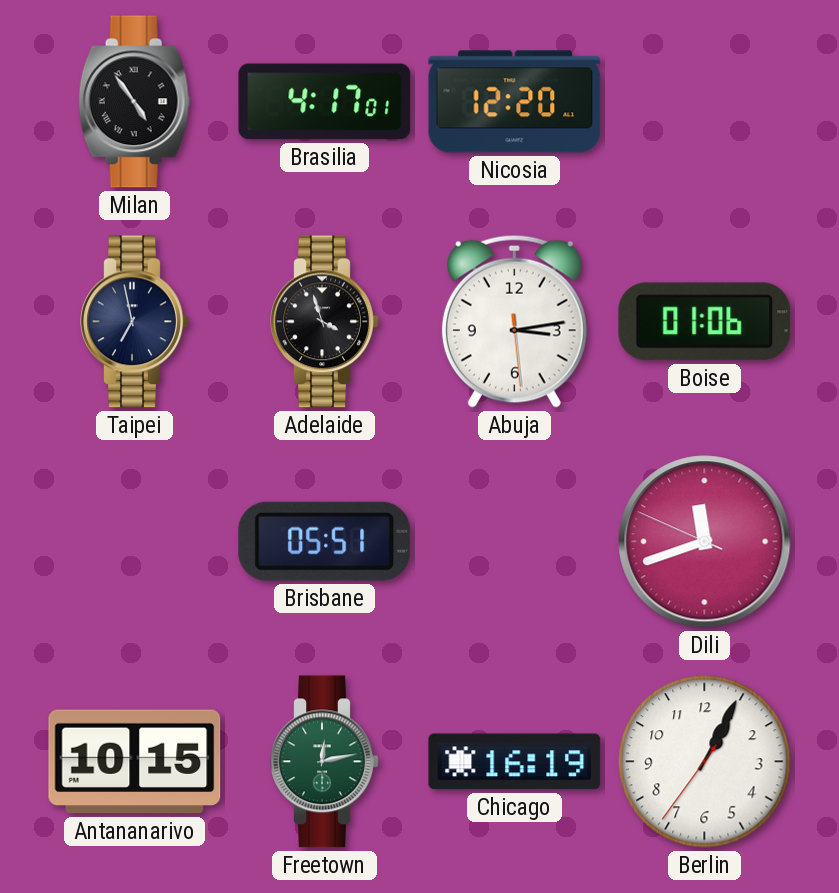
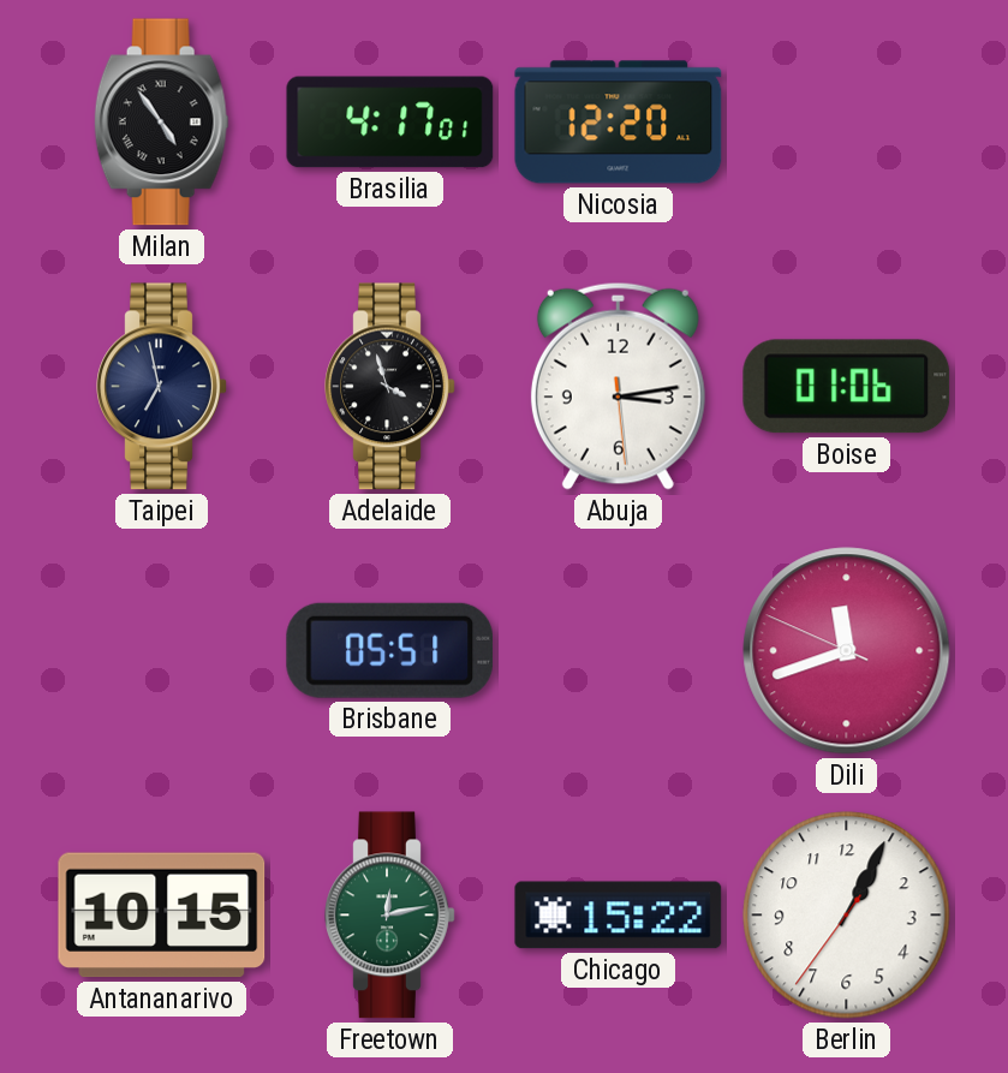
Chicago: 16:19 -> 15:22 (619, 916)
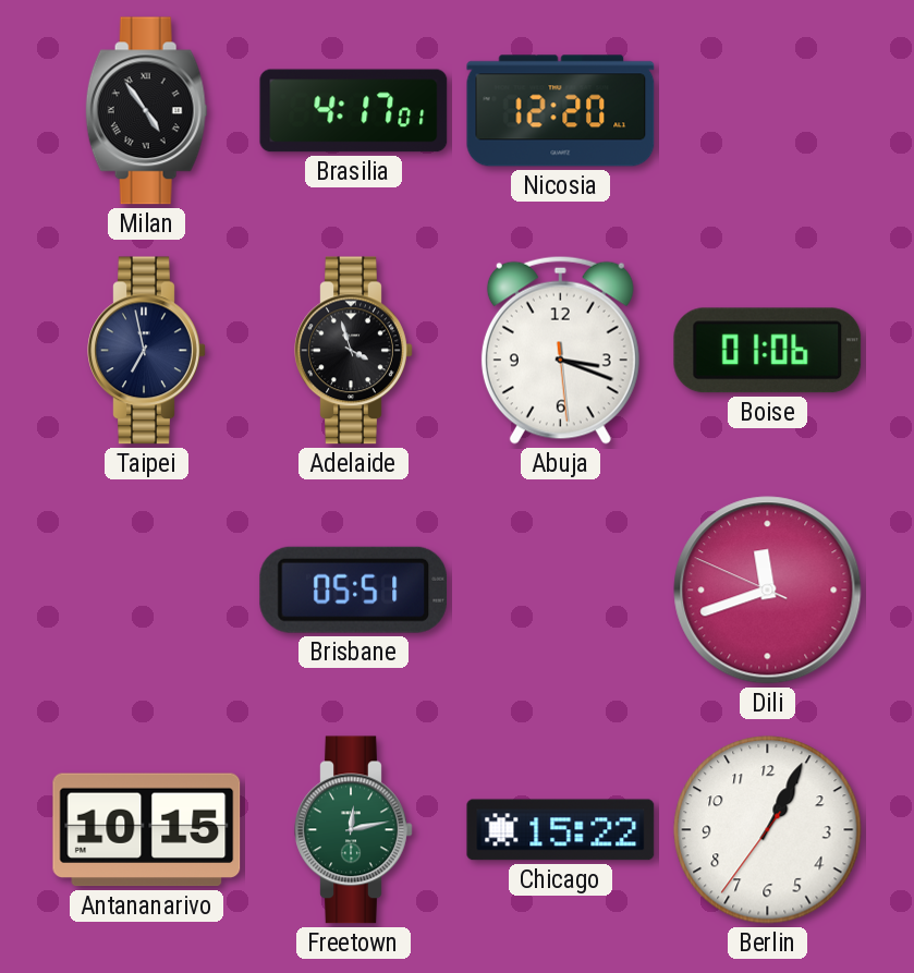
Abuja: 3:13 -> 3:18 (560, 350)
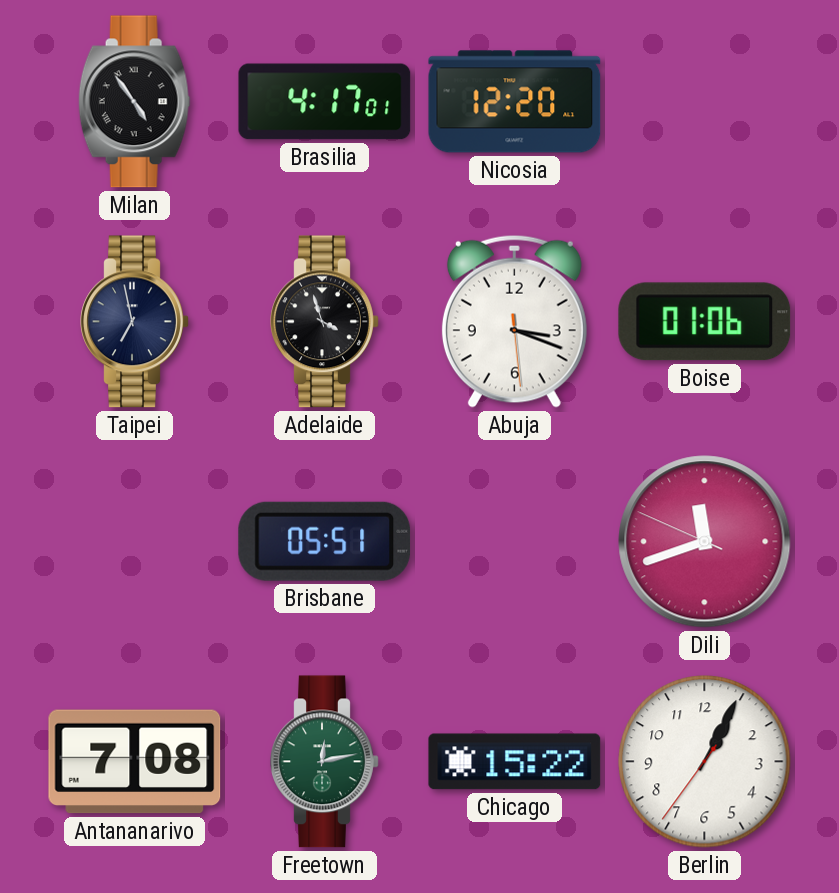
Antananarivo: 10:15 -> 7:08 (135, 762)
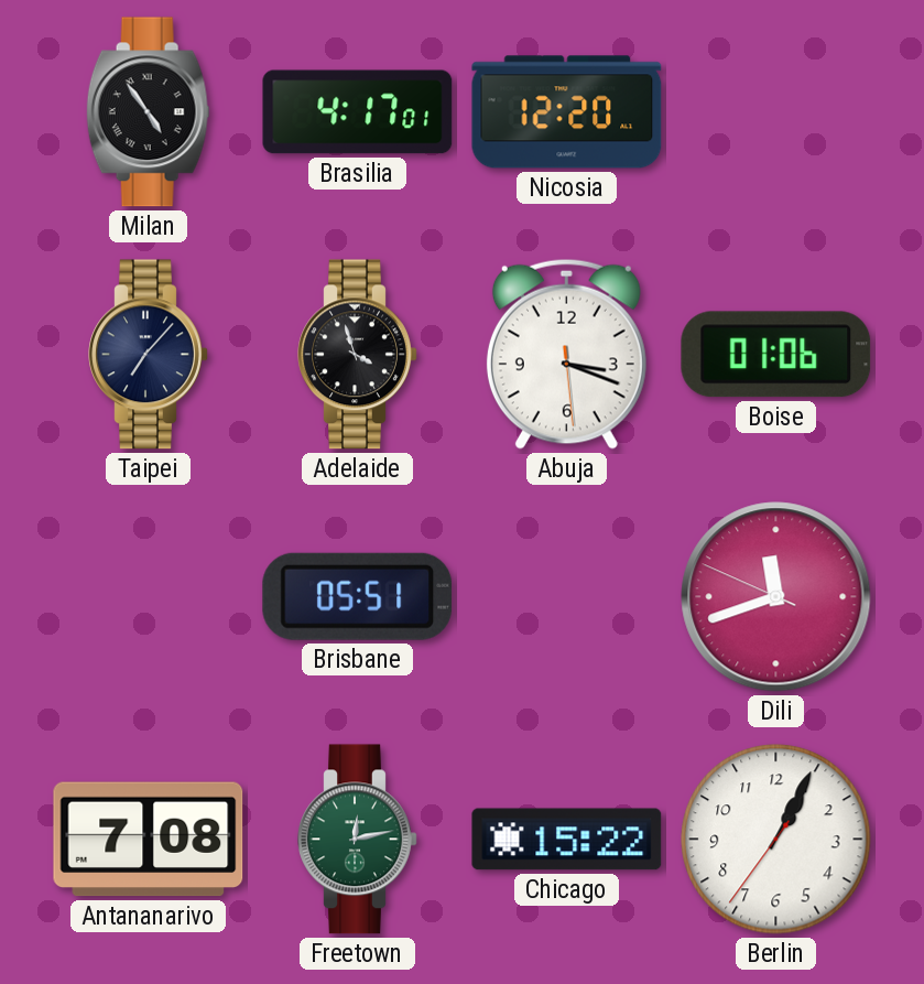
Taipei: 6:58 -> 7:07 (149, 355)
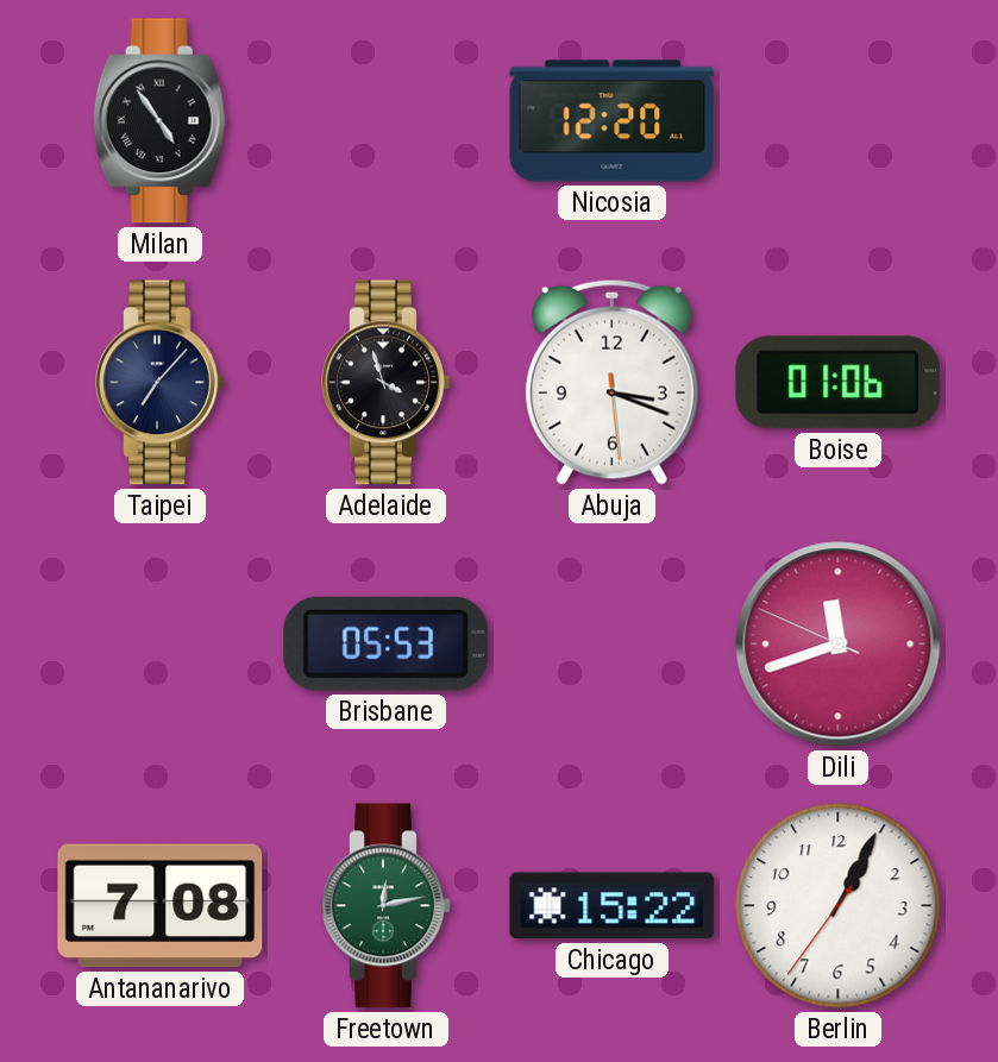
Brasilia: 4:17 -> none (358, 112)
Brisbane: 05:51 -> 05:53 (387, 643)
